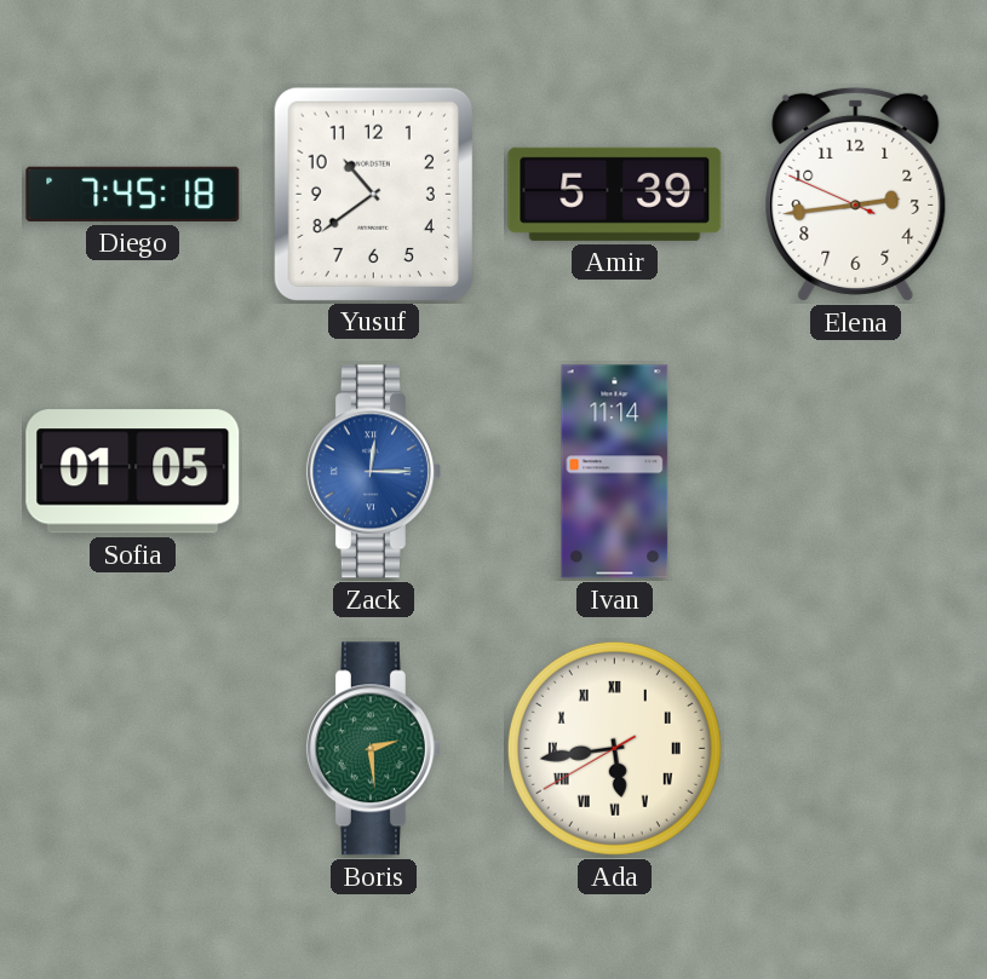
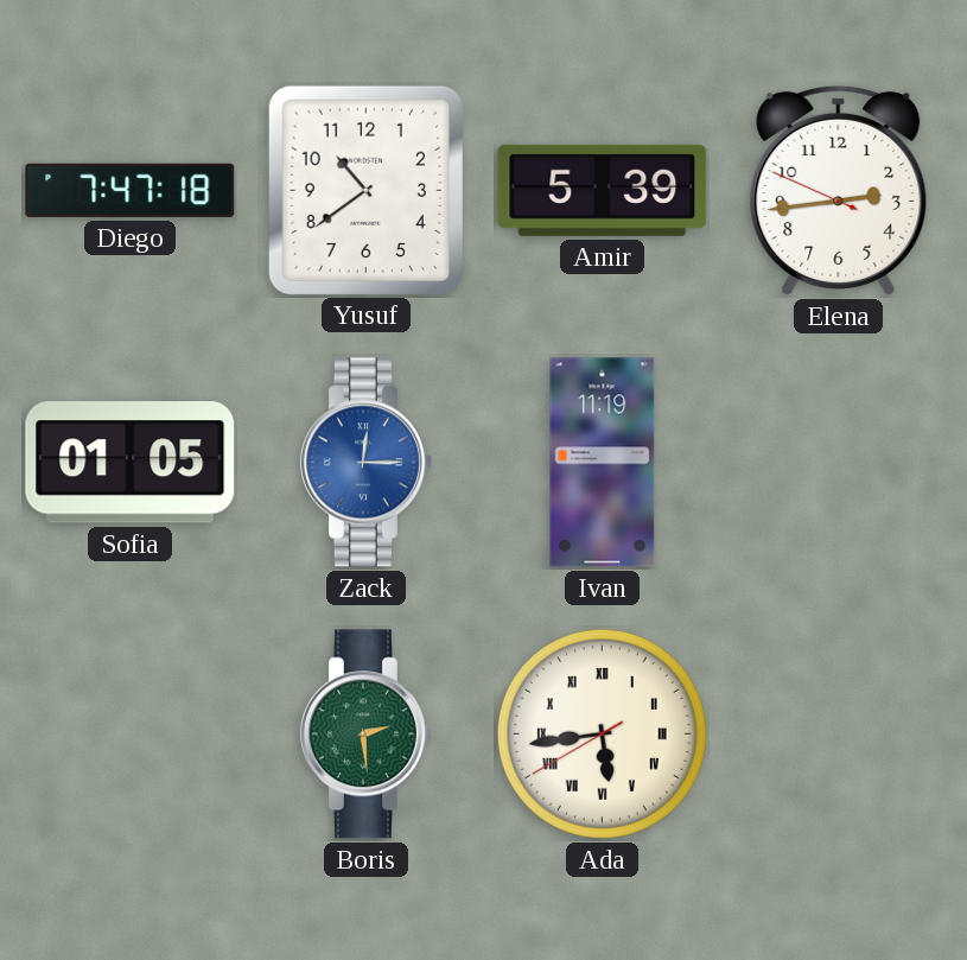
Diego: 7:45 -> 7:47 (131, 190)
Ivan: 11:14 -> 11:19 (603, 463)
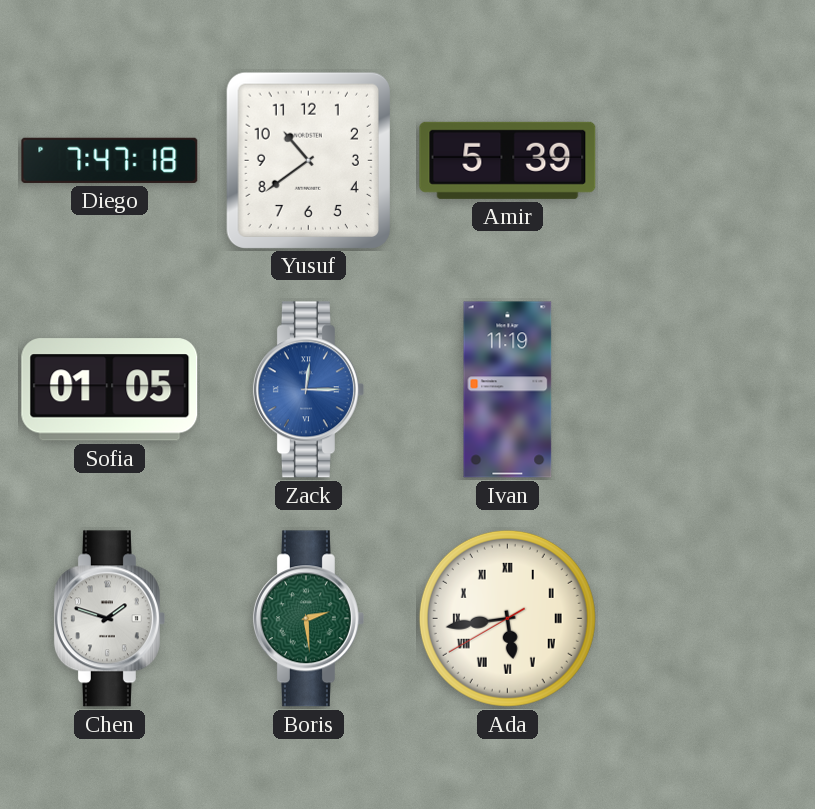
Elena: 2:43 -> none (839, 190)
Chen: none -> 1:48 (109, 619)
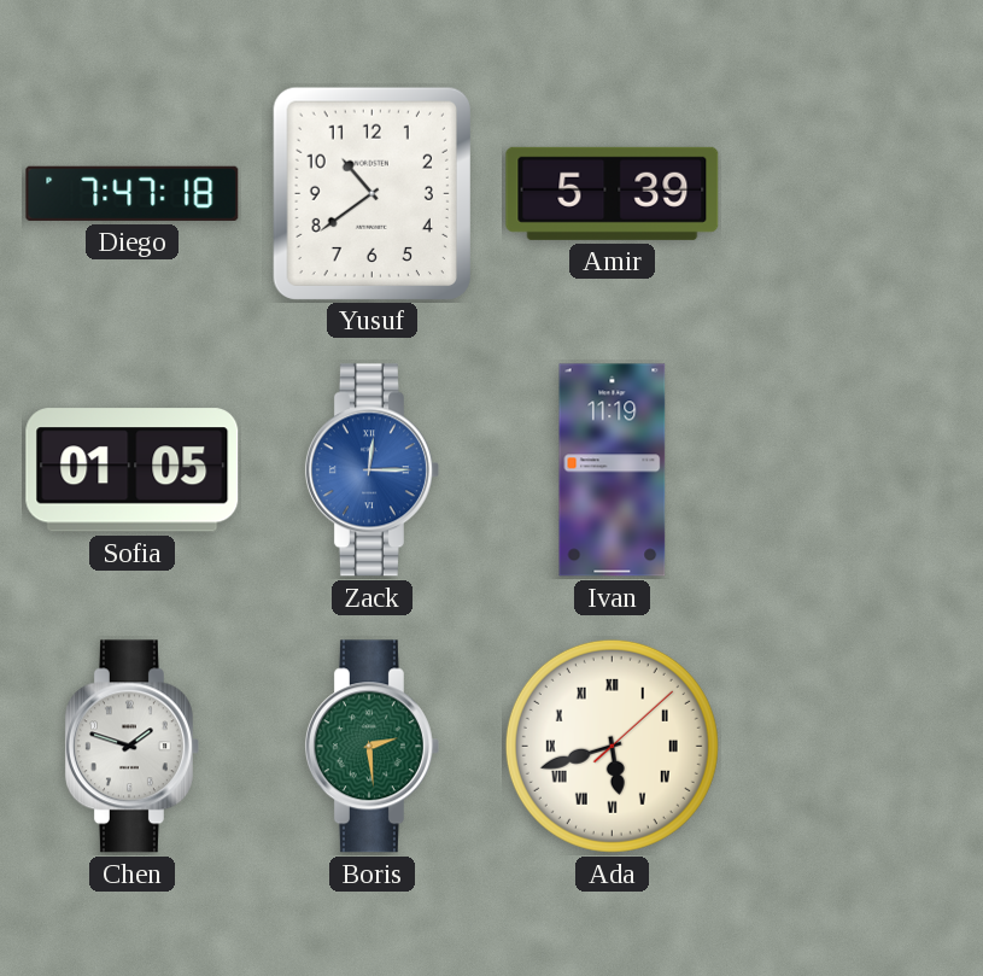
Ada: 5:43 -> 5:42 (612, 746)
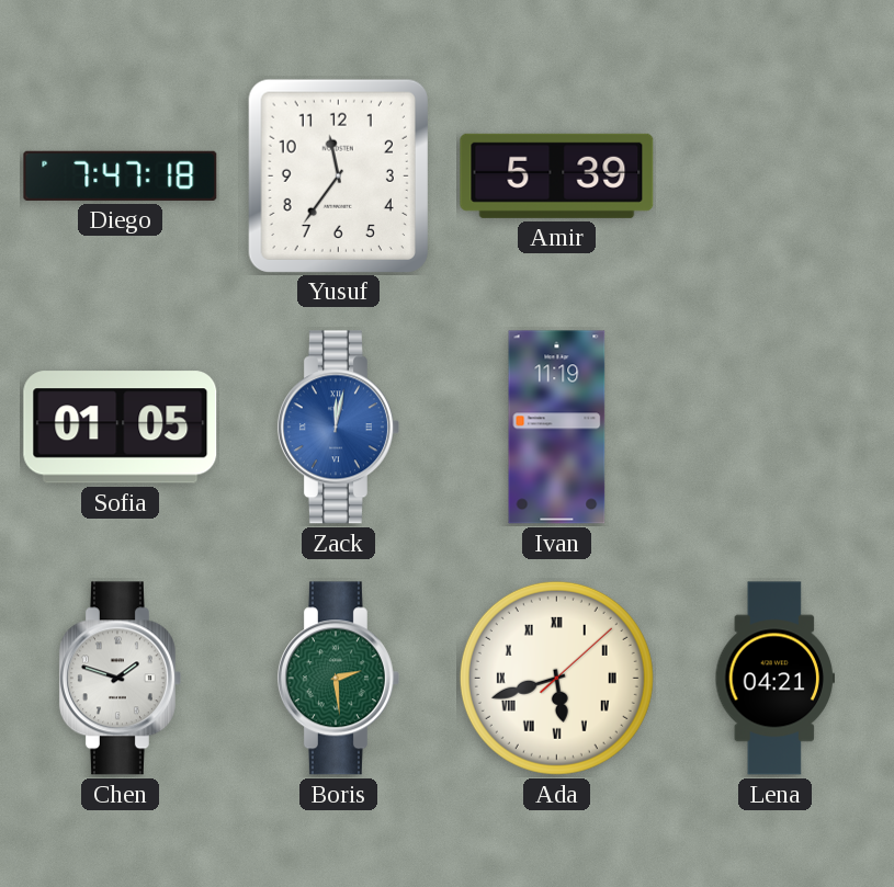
Yusuf: 10:39 -> 11:36 (338, 175)
Zack: 12:15 -> 12:02 (338, 428)
Lena: none -> 04:21 (774, 679)
